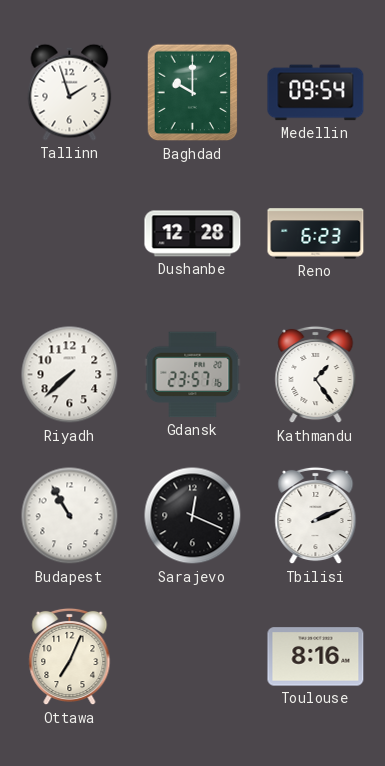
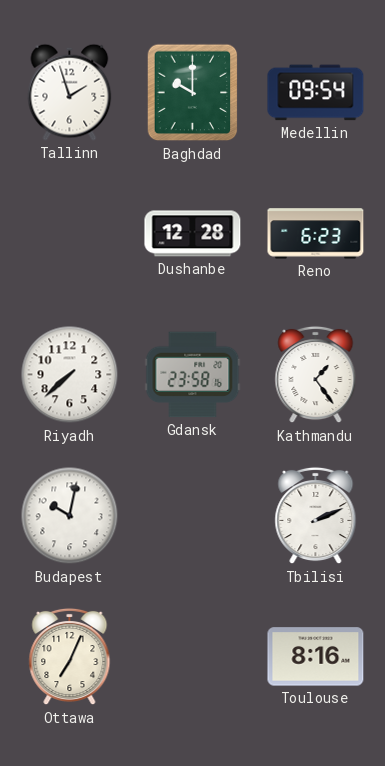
Gdansk: 23:57 -> 23:58 (193, 375)
Budapest: 10:55 -> 10:02 (70, 516)
Sarajevo: 12:19 -> none (193, 516)
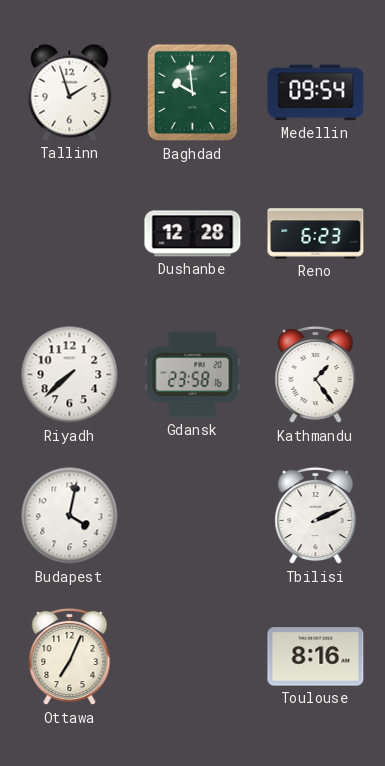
Baghdad: 10:00 -> 9:59 (193, 93)
Budapest: 10:02 -> 4:02 (70, 516)
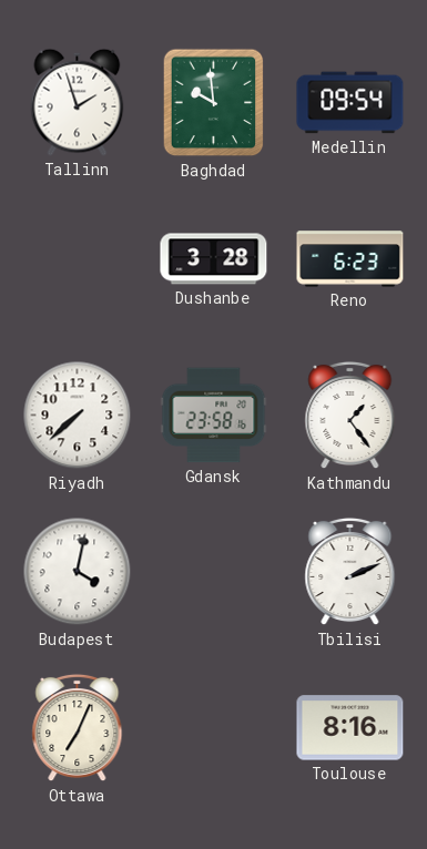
Dushanbe: 12:28 -> 3:28 (214, 259)
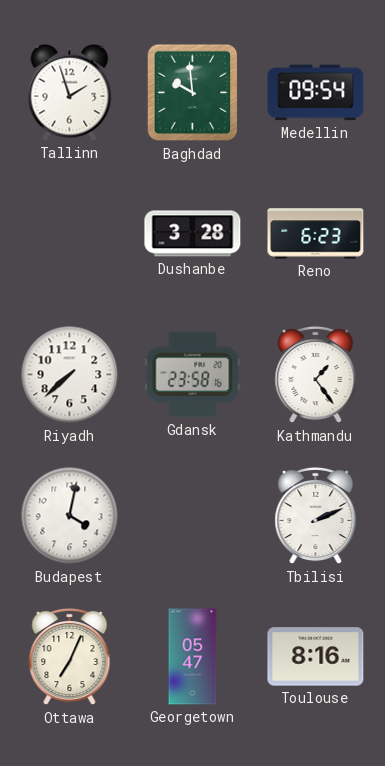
Georgetown: none -> 05:47 (193, 657)
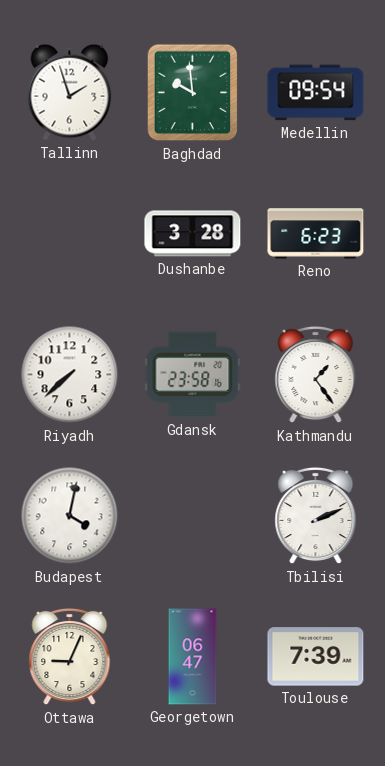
Ottawa: 7:04 -> 9:04 (70, 657)
Georgetown: 05:47 -> 06:47 (193, 657)
Toulouse: 8:16 -> 7:39 (316, 657)
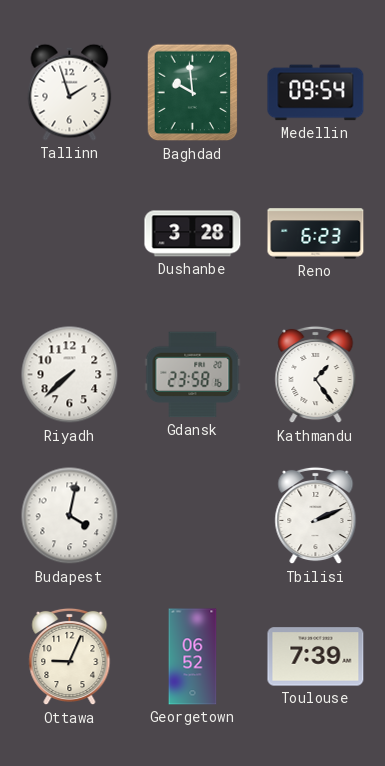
Georgetown: 06:47 -> 06:52 (193, 657)
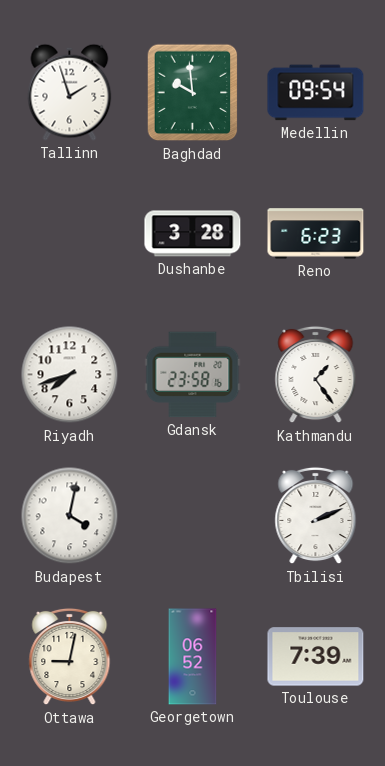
Riyadh: 7:38 -> 7:42 (70, 375)
Ottawa: 9:04 -> 9:02 (70, 657)
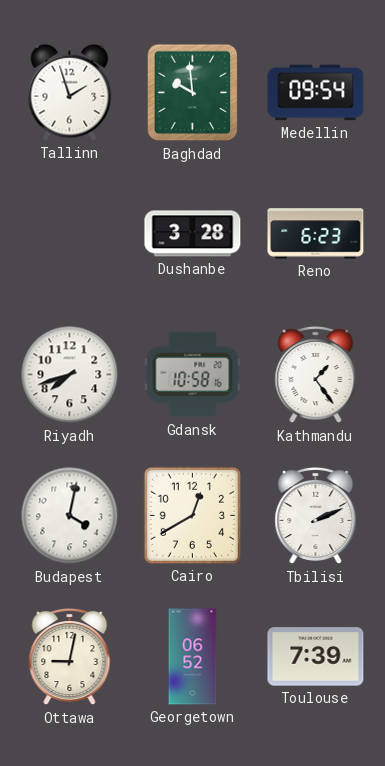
Gdansk: 23:58 -> 10:58 (193, 375)
Cairo: none -> 12:40 (192, 515)
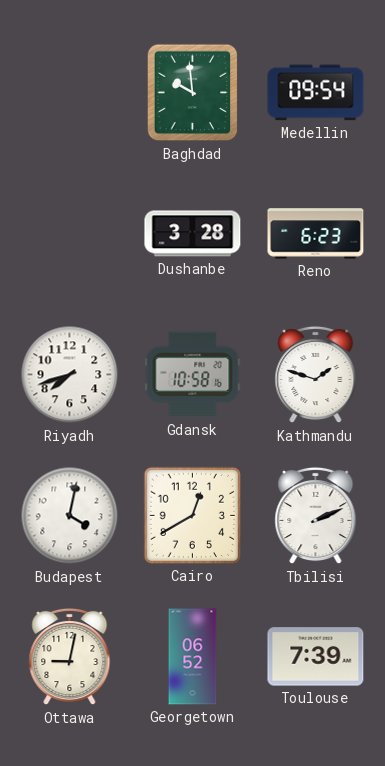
Tallinn: 1:57 -> none (70, 92)
Kathmandu: 1:24 -> 1:48 (316, 375)
